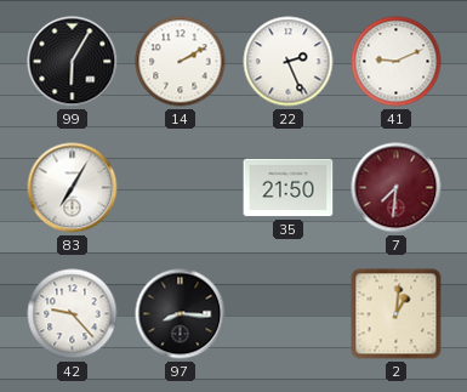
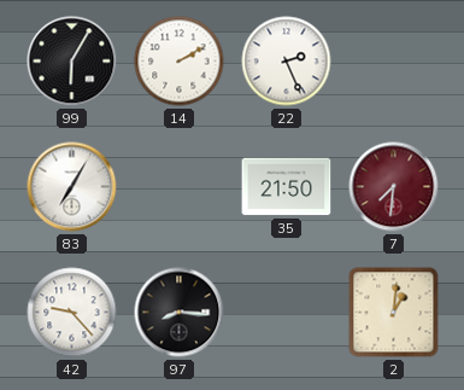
41: 9:11 -> none (397, 62)
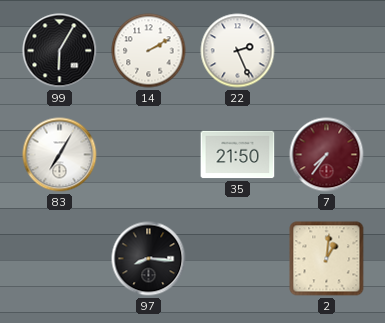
7: 7:31 -> 7:36 (327, 155)
42: 9:23 -> none (72, 313)
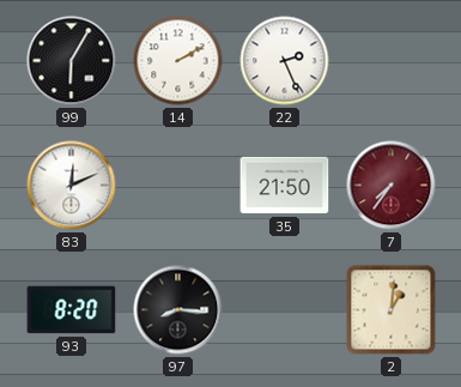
83: 7:05 -> 12:11 (72, 186)
93: none -> 8:20 (72, 310)
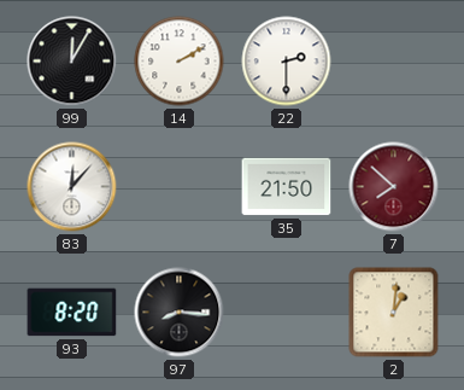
99: 6:05 -> 12:05 (72, 62)
22: 2:26 -> 2:30 (287, 62)
83: 12:11 -> 12:07 (72, 187)
7: 7:36 -> 7:52 (394, 187)
